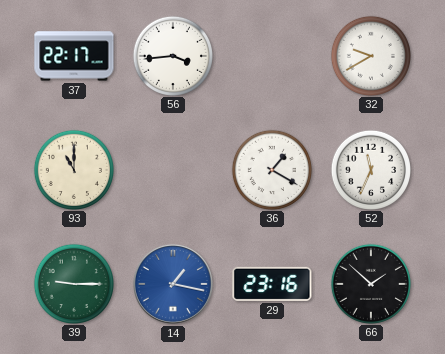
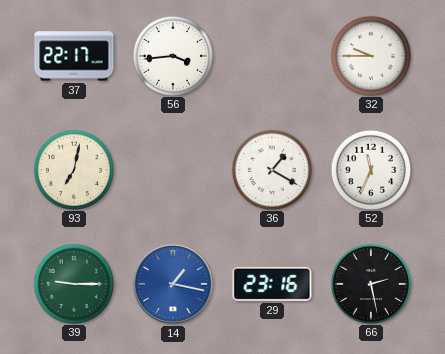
32: 9:40 -> 9:45 (370, 55)
93: 11:00 -> 7:02 (73, 169)
66: 1:52 -> 2:28 (370, 283)
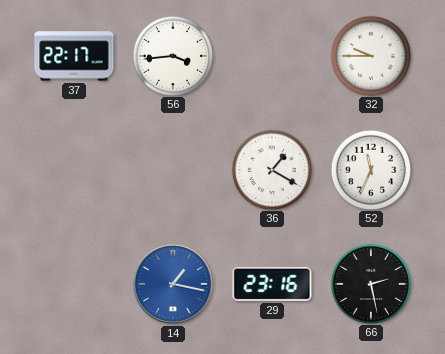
93: 7:02 -> none (73, 169)
39: 9:15 -> none (73, 283)
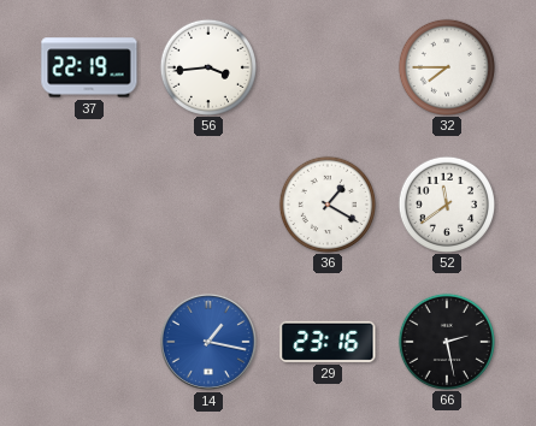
37: 22:17 -> 22:19 (89, 67)
32: 9:45 -> 7:45 (446, 66)
52: 11:34 -> 11:39 (446, 203)
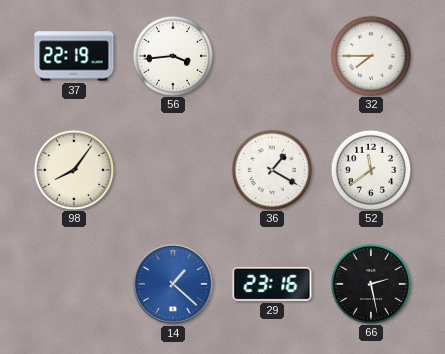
98: none -> 8:06 (73, 169)
14: 1:17 -> 1:22 (173, 284)
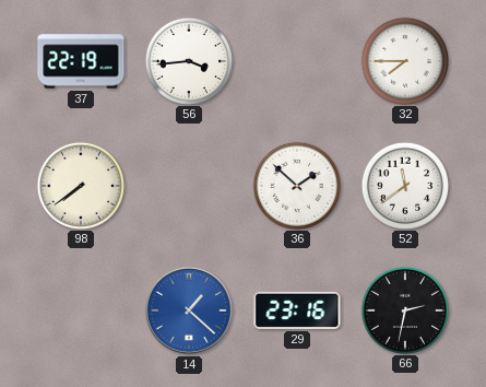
98: 8:06 -> 7:39 (80, 185)
36: 1:20 -> 1:52 (296, 185)
66: 2:28 -> 2:32 (404, 309)
